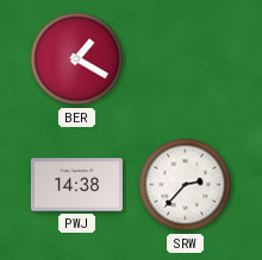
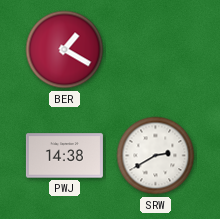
SRW: 2:37 -> 2:40 (156, 156)
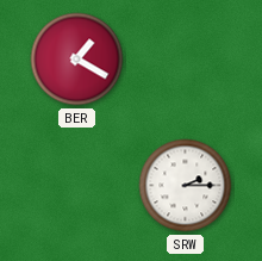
PWJ: 14:38 -> none (64, 156)
SRW: 2:40 -> 2:15 (186, 186)
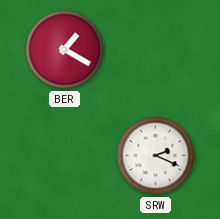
SRW: 2:15 -> 2:19 (156, 156)
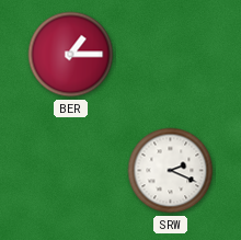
BER: 1:20 -> 1:15 (71, 55)
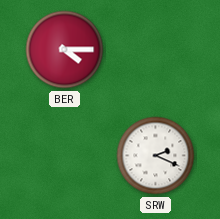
BER: 1:15 -> 4:15 (65, 50)
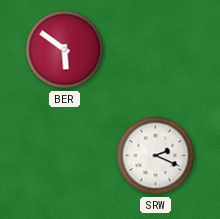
BER: 4:15 -> 5:51 (65, 50)
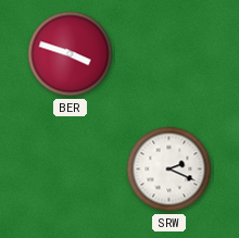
BER: 5:51 -> 3:48 (71, 54)
